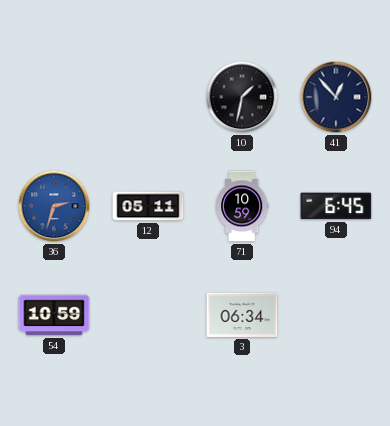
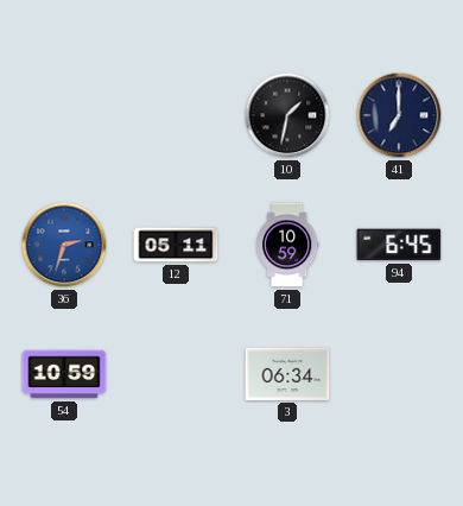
41: 12:53 -> 7:00 (399, 115)
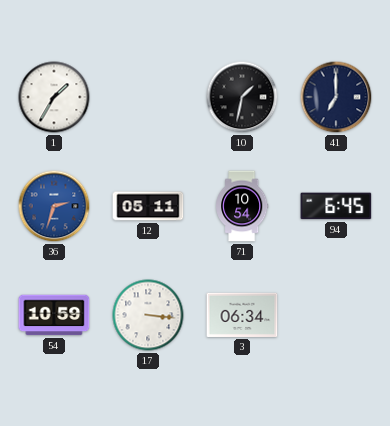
1: none -> 1:35 (54, 97)
71: 10:59 -> 10:54 (242, 206)
17: none -> 3:16 (148, 315)
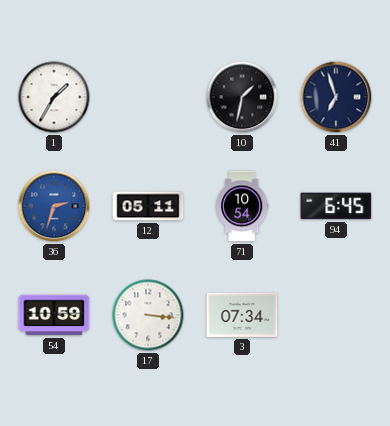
41: 7:00 -> 6:57 (336, 97)
3: 06:34 -> 07:34 (242, 315)
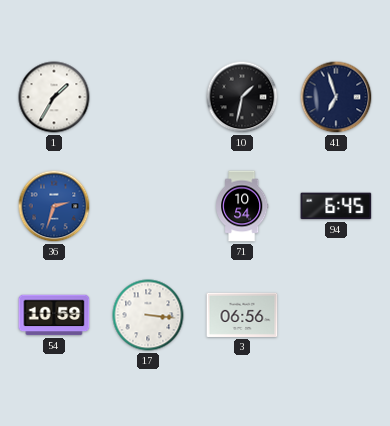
12: 05:11 -> none (148, 206)
3: 07:34 -> 06:56 (242, 315)
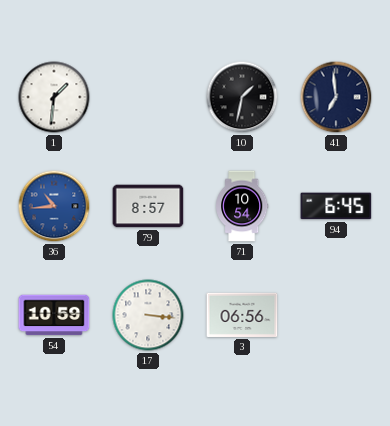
1: 1:35 -> 1:31 (54, 97)
41: 6:57 -> 6:59 (336, 97)
36: 2:33 -> 10:44 (54, 206)
79: none -> 8:57 (148, 206)
